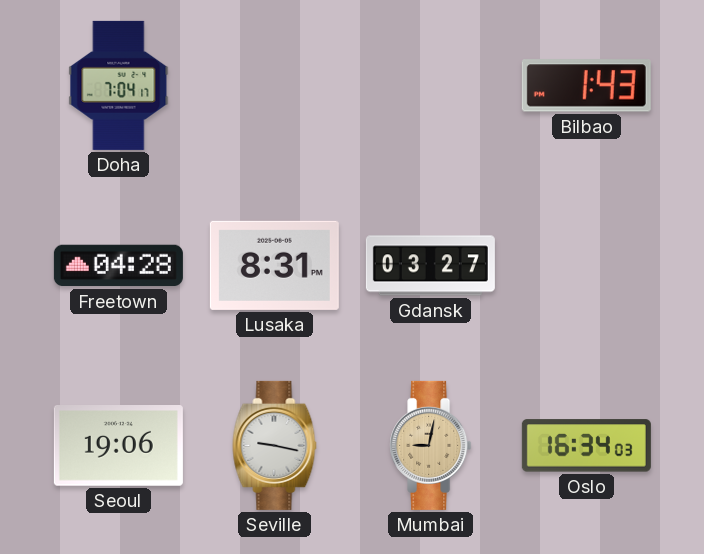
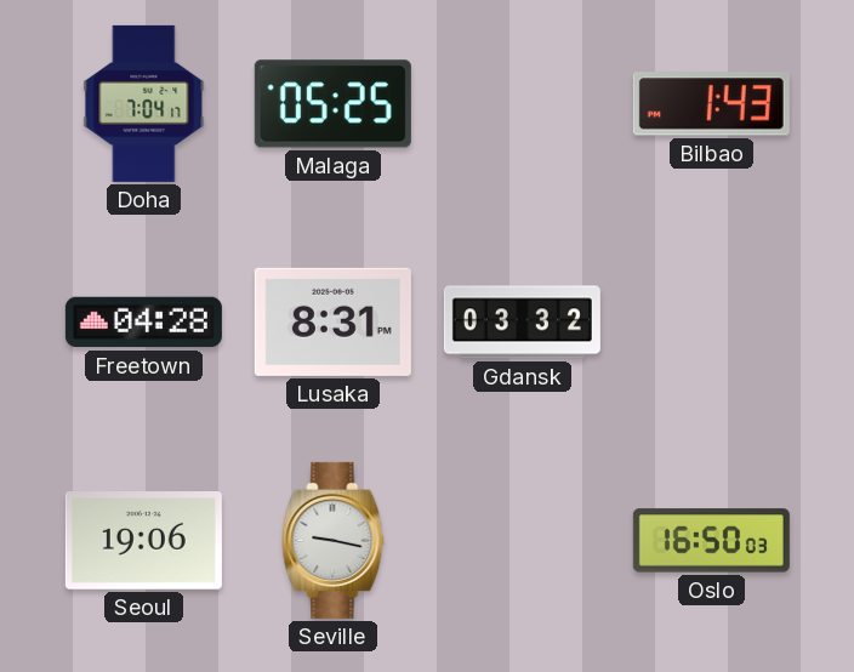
Malaga: none -> 05:25 (332, 104)
Gdansk: 03:27 -> 03:32 (522, 323)
Mumbai: 9:02 -> none (431, 445)
Oslo: 16:34 -> 16:50 (711, 541)
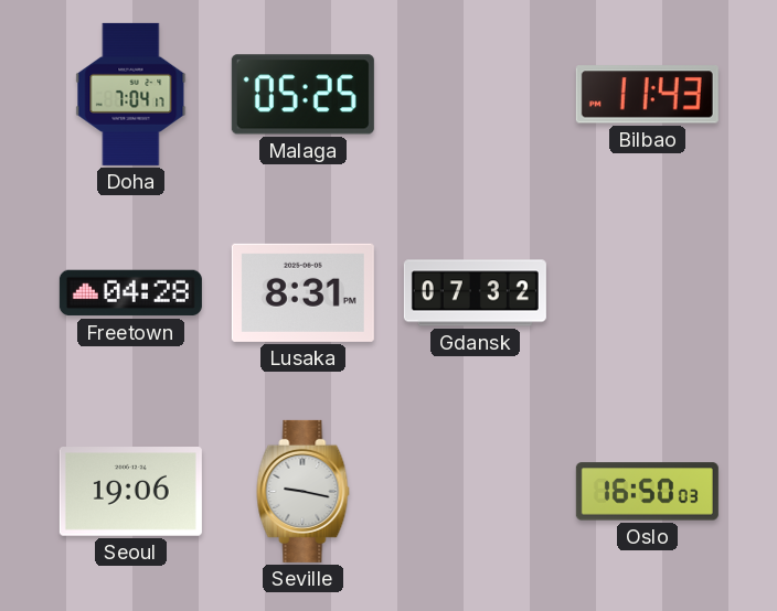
Bilbao: 1:43 -> 11:43 (647, 95)
Gdansk: 03:32 -> 07:32 (475, 293)
